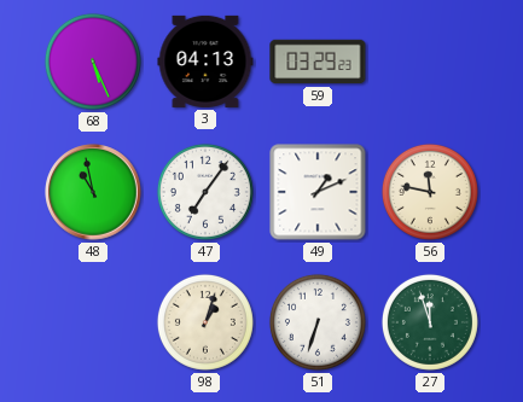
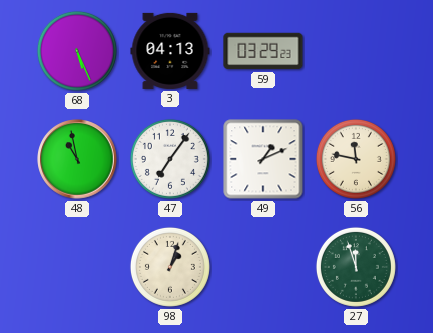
51: 6:33 -> none (318, 322)
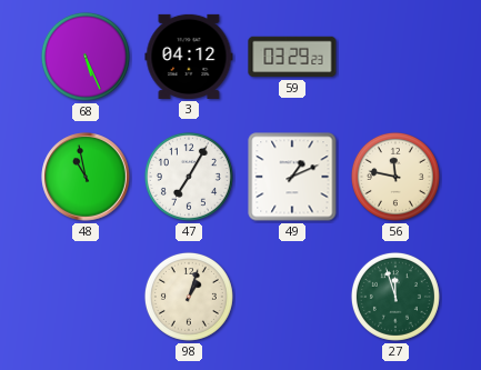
3: 04:13 -> 04:12 (189, 57)
47: 7:06 -> 7:05 (189, 177)
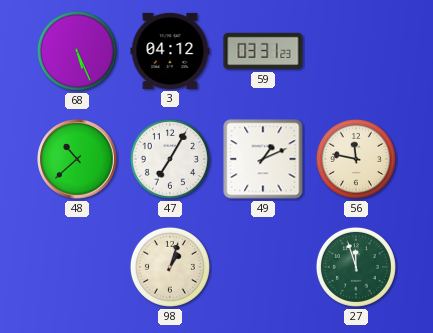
59: 03:29 -> 03:31 (263, 51)
48: 10:58 -> 10:38 (77, 159)
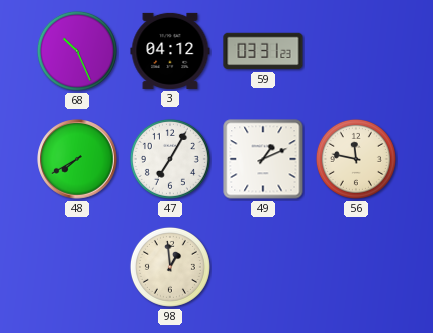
68: 5:26 -> 10:26 (77, 51)
48: 10:38 -> 7:40 (77, 159)
98: 1:03 -> 12:59 (170, 267)
27: 11:57 -> none (356, 267)
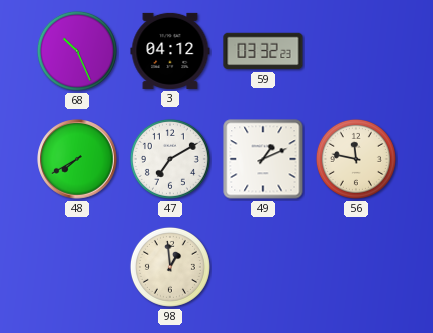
59: 03:31 -> 03:32 (263, 51)
47: 7:05 -> 7:10 (170, 159)
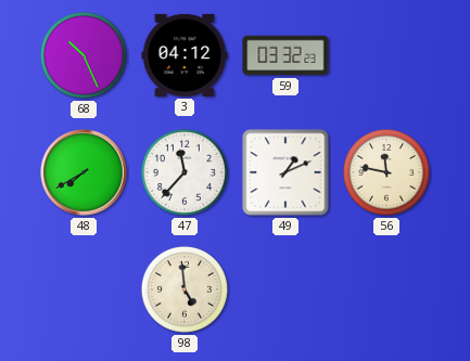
47: 7:10 -> 11:37 (185, 172)
98: 12:59 -> 4:59 (185, 289)
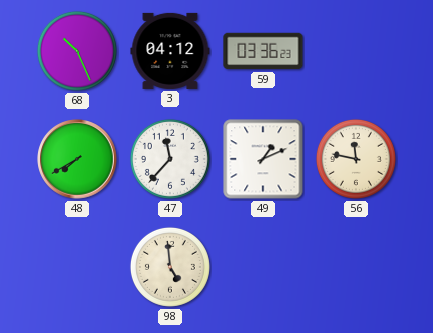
59: 03:32 -> 03:36 (263, 51)
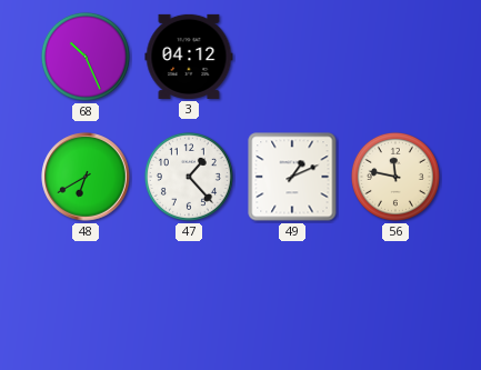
59: 03:36 -> none (263, 51)
48: 7:40 -> 6:40 (86, 177)
47: 11:37 -> 1:23 (189, 177)
98: 4:59 -> none (170, 267)
